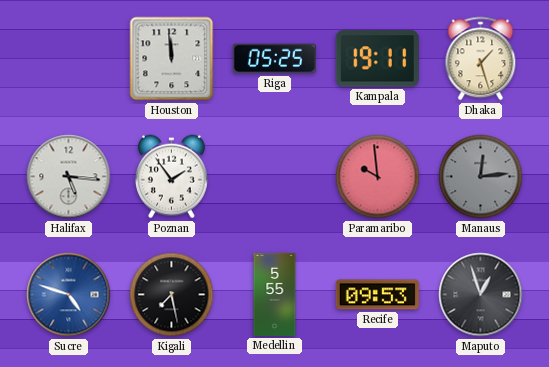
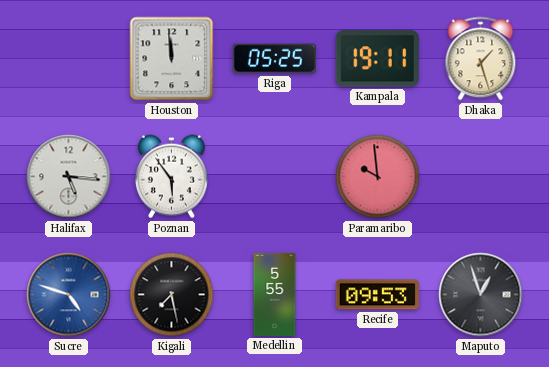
Poznan: 1:54 -> 5:54 (171, 177)
Manaus: 12:14 -> none (481, 177)
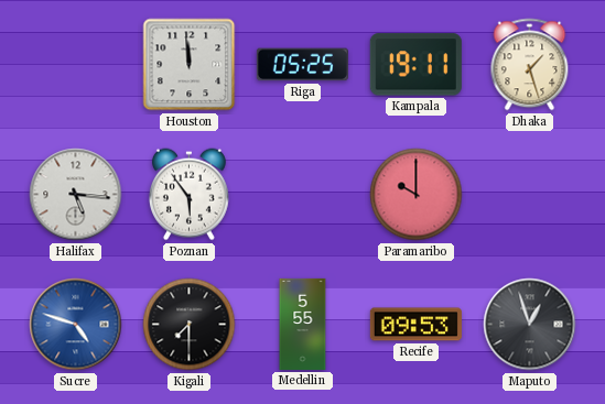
Paramaribo: 9:59 -> 10:00 (417, 195)
Kigali: 7:28 -> 7:30 (190, 325)
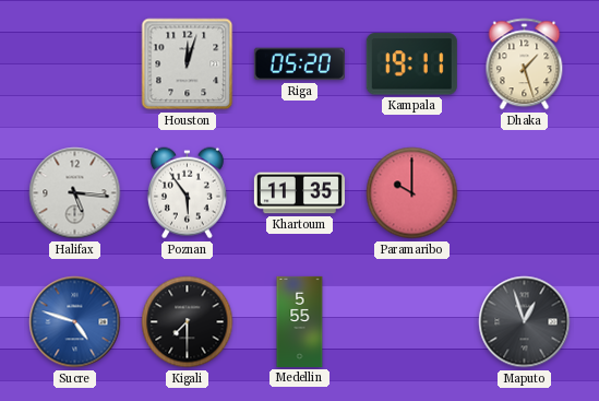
Houston: 11:59 -> 12:03 (188, 64)
Riga: 05:25 -> 05:20 (299, 64)
Khartoum: none -> 11:35 (299, 193)
Recife: 09:53 -> none (415, 325)
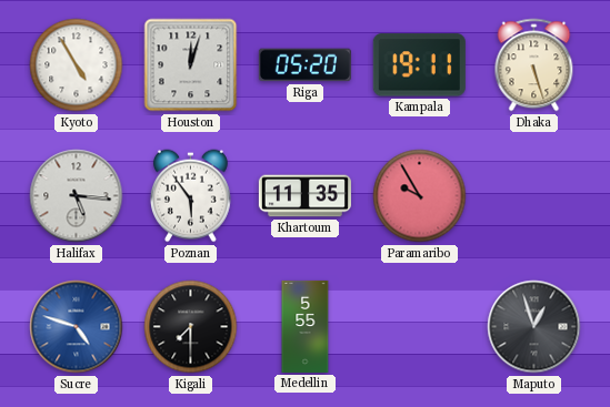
Kyoto: none -> 4:55 (77, 65)
Dhaka: 1:27 -> 5:27 (534, 65)
Paramaribo: 10:00 -> 9:55 (420, 196)
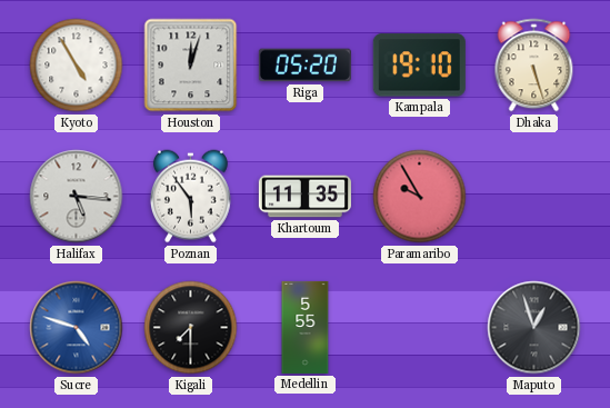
Kampala: 19:11 -> 19:10 (419, 66)
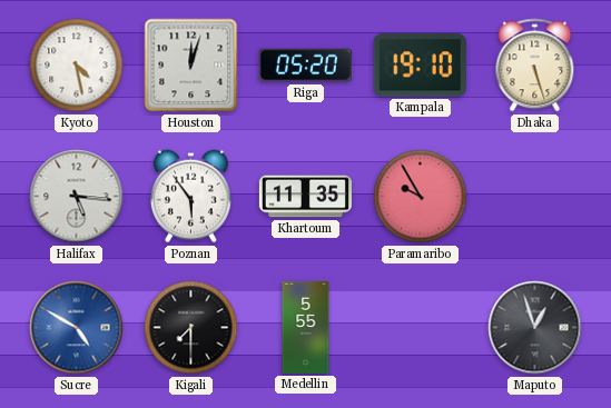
Kyoto: 4:55 -> 4:28 (77, 66)
Sucre: 4:48 -> 4:50 (77, 328)
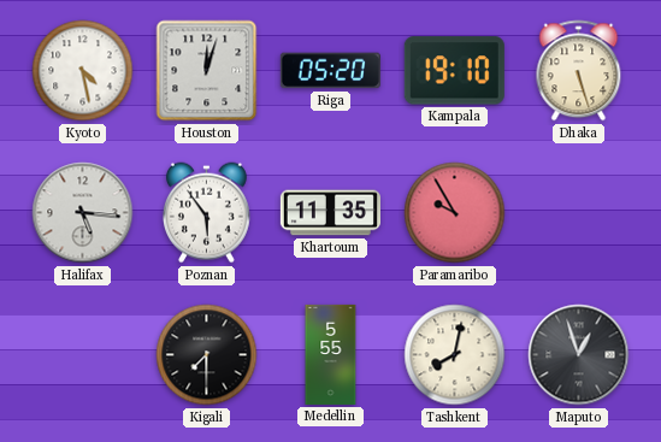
Sucre: 4:50 -> none (77, 328)
Tashkent: none -> 8:02 (455, 355)
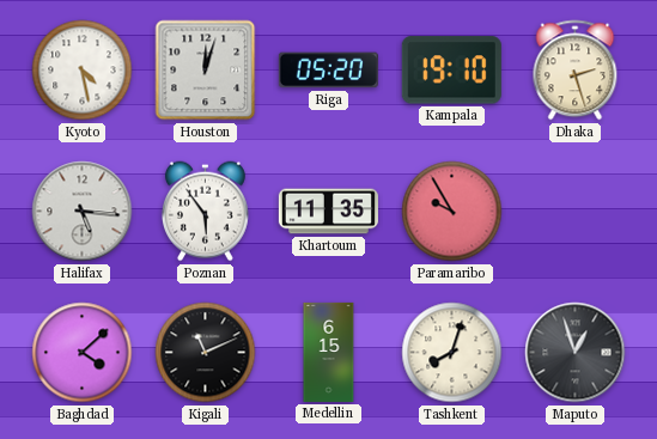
Dhaka: 5:27 -> 2:27 (576, 71)
Baghdad: none -> 4:08 (83, 353)
Kigali: 7:30 -> 11:11 (206, 353)
Medellin: 5:55 -> 6:15 (329, 352)
Tashkent: 8:02 -> 8:03 (452, 353)
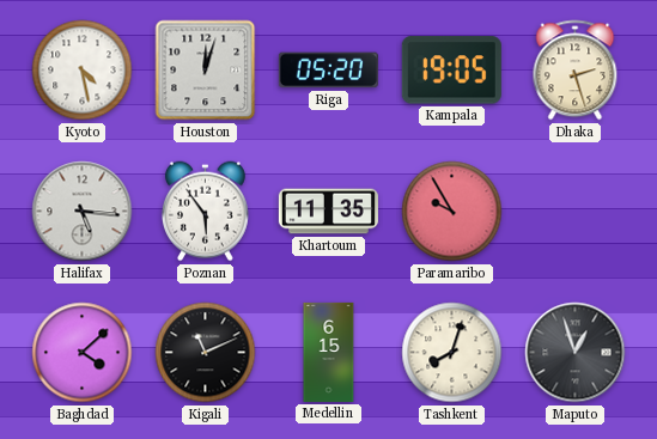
Kampala: 19:10 -> 19:05 (451, 71)
